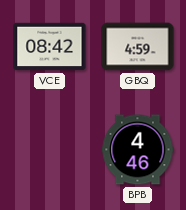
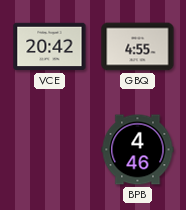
VCE: 08:42 -> 20:42 (50, 47)
GBQ: 4:59 -> 4:55 (138, 47)
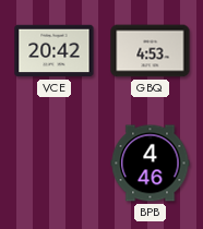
GBQ: 4:55 -> 4:53 (151, 51)
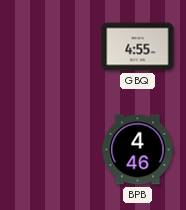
VCE: 20:42 -> none (55, 51)
GBQ: 4:53 -> 4:55 (138, 47)
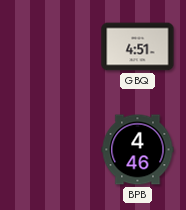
GBQ: 4:55 -> 4:51 (138, 47)
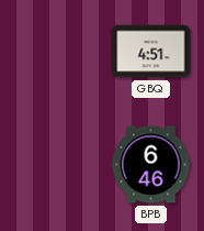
BPB: 4:46 -> 6:46 (151, 165)
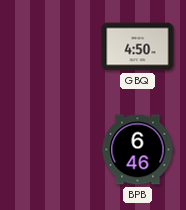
GBQ: 4:51 -> 4:50 (138, 47)
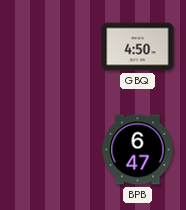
BPB: 6:46 -> 6:47 (138, 150)
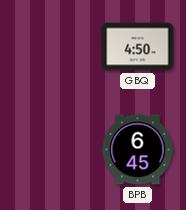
BPB: 6:47 -> 6:45 (138, 150)
